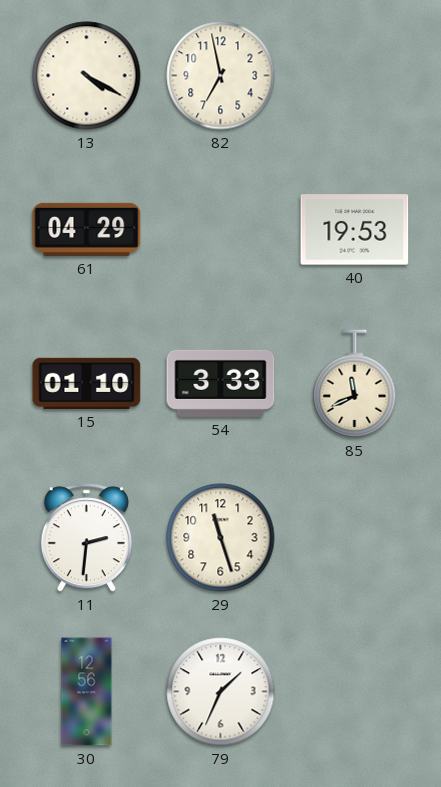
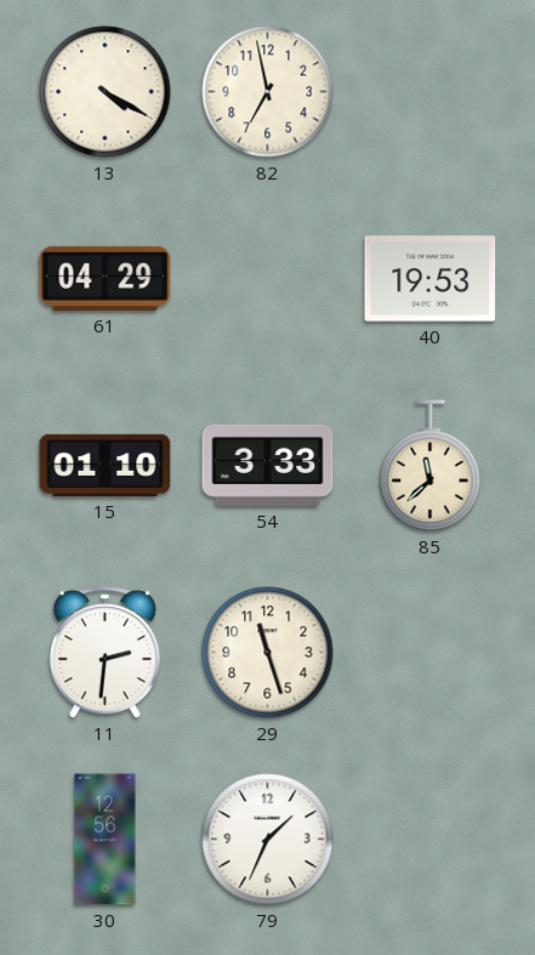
85: 11:41 -> 11:38 (431, 466)
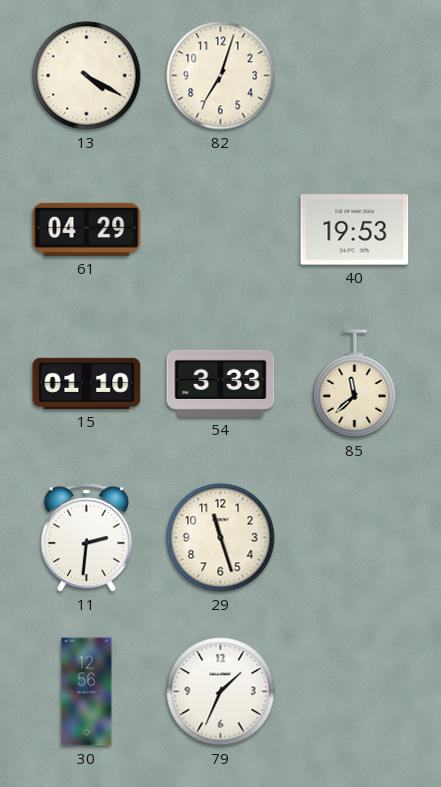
82: 6:58 -> 7:03 (221, 76)
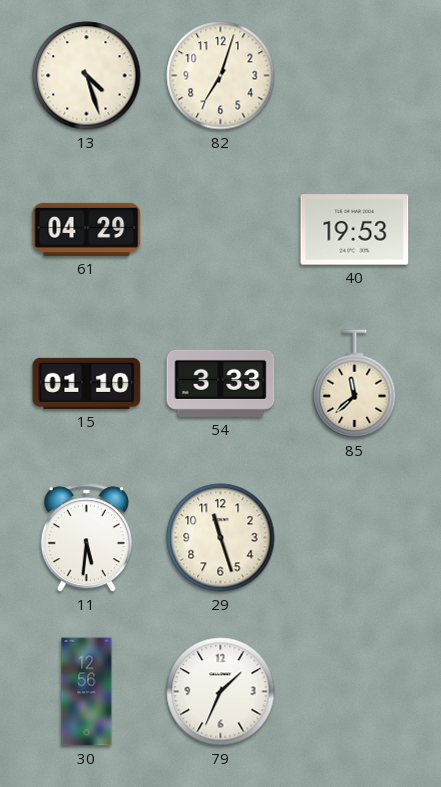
13: 4:20 -> 4:27 (87, 76)
11: 2:31 -> 5:31 (86, 538)
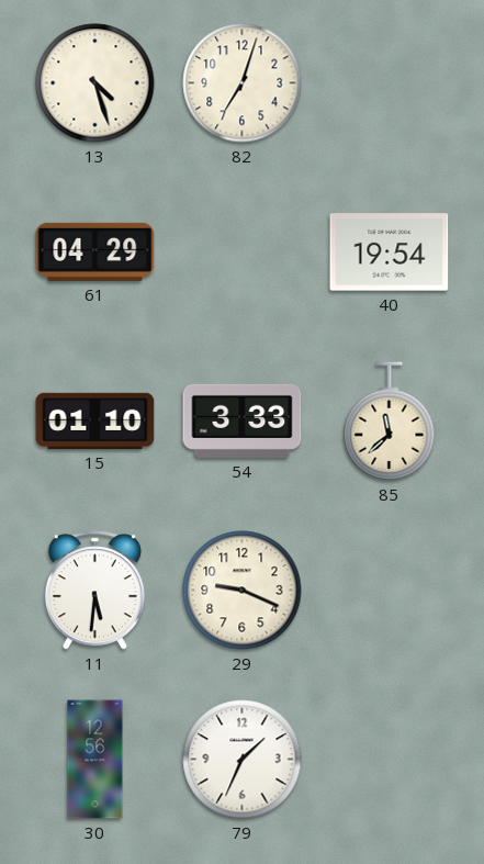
40: 19:53 -> 19:54 (390, 253)
29: 11:27 -> 9:19 (243, 591)
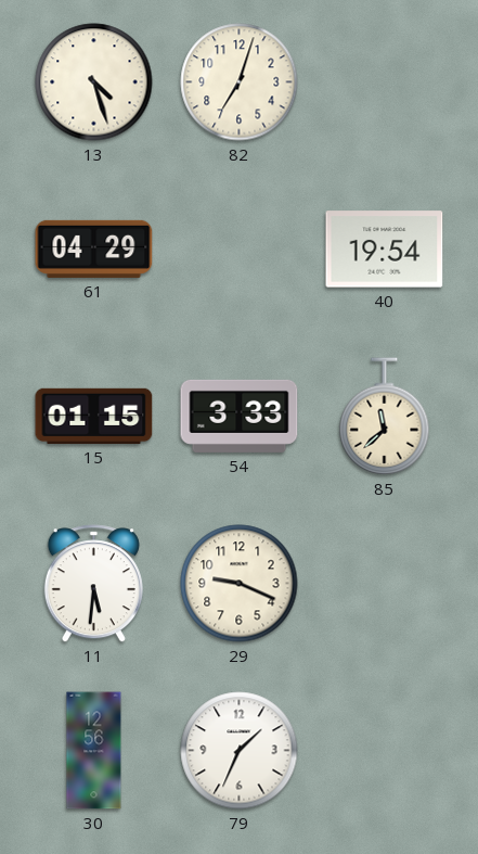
15: 01:10 -> 01:15 (94, 416)
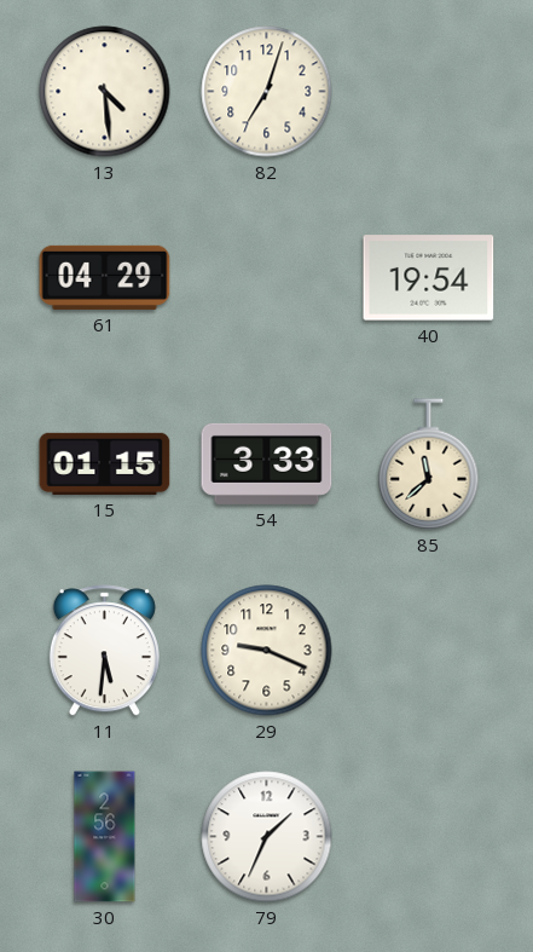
13: 4:27 -> 4:29 (105, 92)
30: 12:56 -> 2:56 (105, 837)
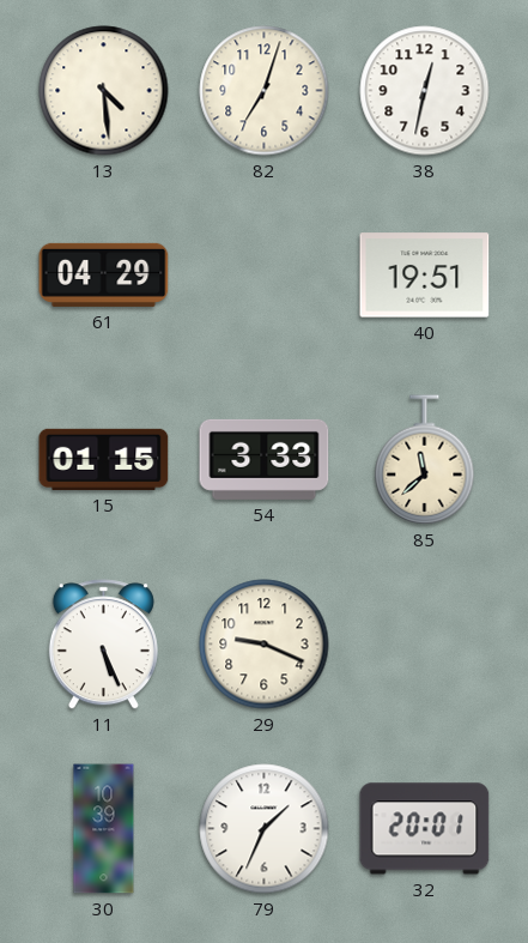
38: none -> 12:32 (425, 91)
40: 19:54 -> 19:51 (425, 276)
11: 5:31 -> 5:26 (103, 645)
30: 2:56 -> 10:39 (104, 829)
32: none -> 20:01 (425, 829)
